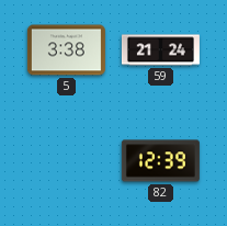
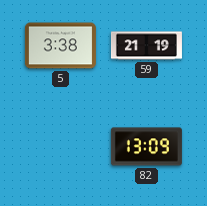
59: 21:24 -> 21:19 (146, 46)
82: 12:39 -> 13:09 (146, 147)
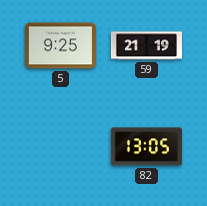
5: 3:38 -> 9:25 (60, 46)
82: 13:09 -> 13:05 (146, 147)
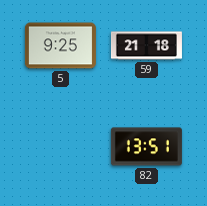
59: 21:19 -> 21:18 (146, 46)
82: 13:05 -> 13:51 (146, 147)
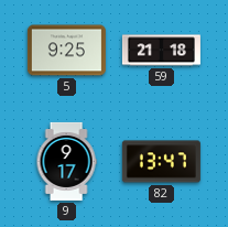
9: none -> 9:17 (66, 161)
82: 13:51 -> 13:47 (161, 162)
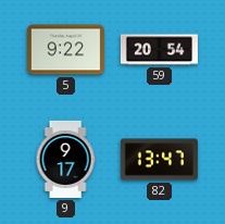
5: 9:25 -> 9:22 (65, 50)
59: 21:18 -> 20:54 (159, 50)
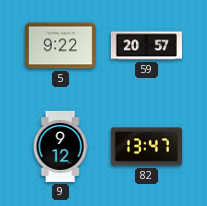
59: 20:54 -> 20:57 (146, 46)
9: 9:17 -> 9:12 (60, 146)
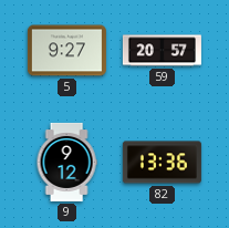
5: 9:22 -> 9:27 (66, 51)
82: 13:47 -> 13:36 (162, 163)
